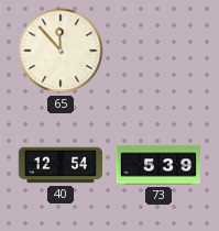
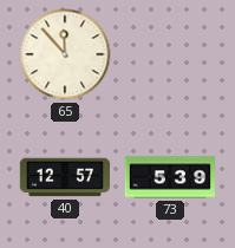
40: 12:54 -> 12:57 (64, 177)
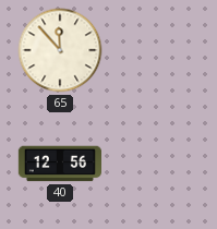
40: 12:57 -> 12:56 (59, 164)
73: 5:39 -> none (169, 177)
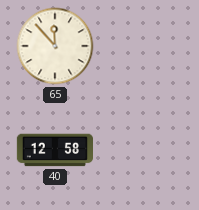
40: 12:56 -> 12:58 (54, 150)
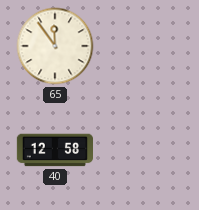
65: 11:53 -> 11:54 (55, 46)
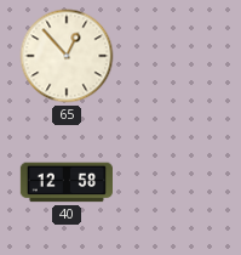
65: 11:54 -> 12:53 (67, 56)
